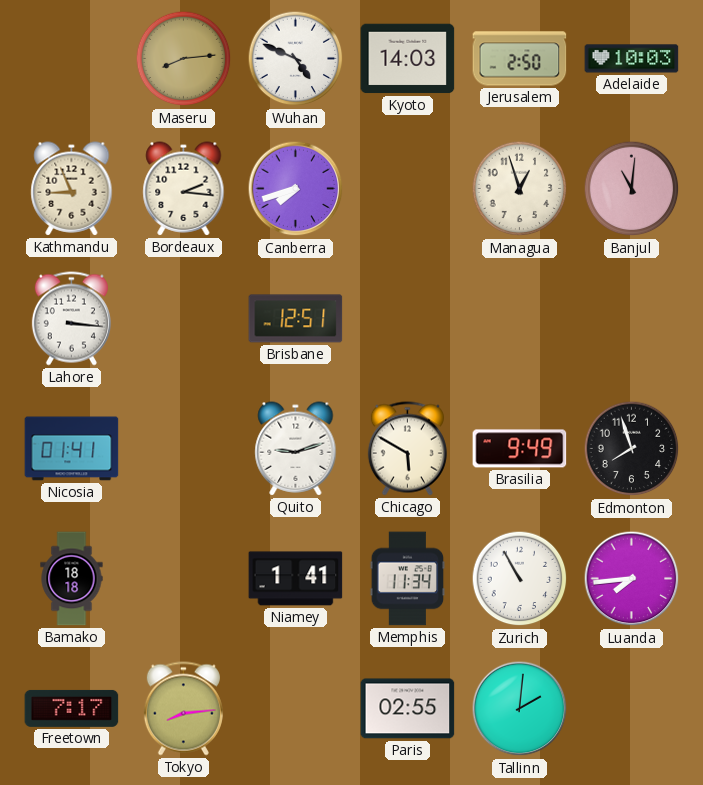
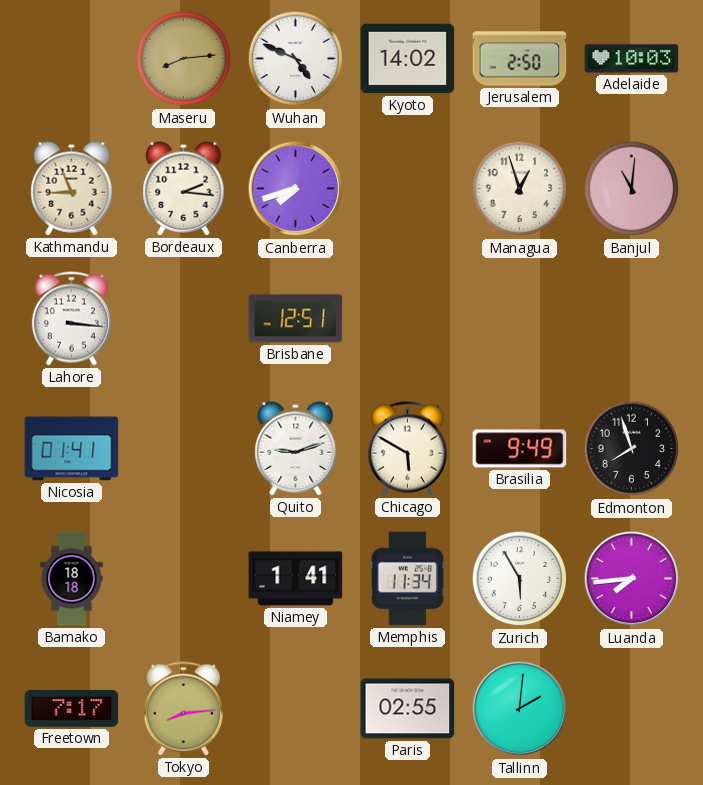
Kyoto: 14:03 -> 14:02 (408, 59)
Zurich: 10:55 -> 5:55 (520, 579)
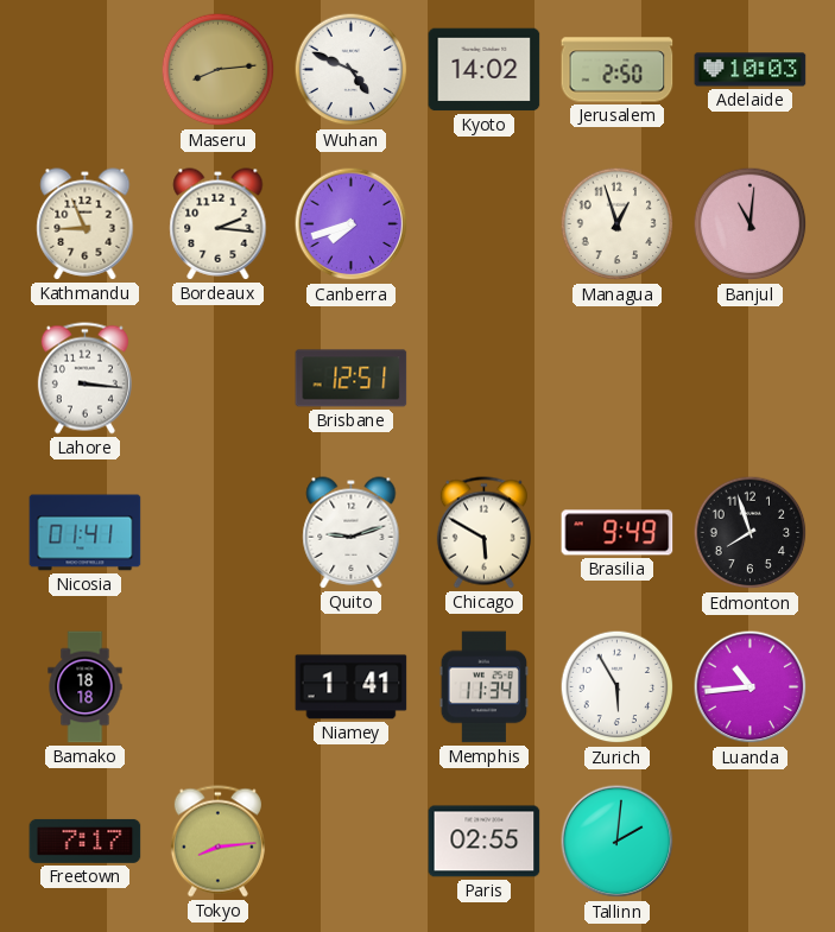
Luanda: 7:44 -> 10:44 (751, 687)
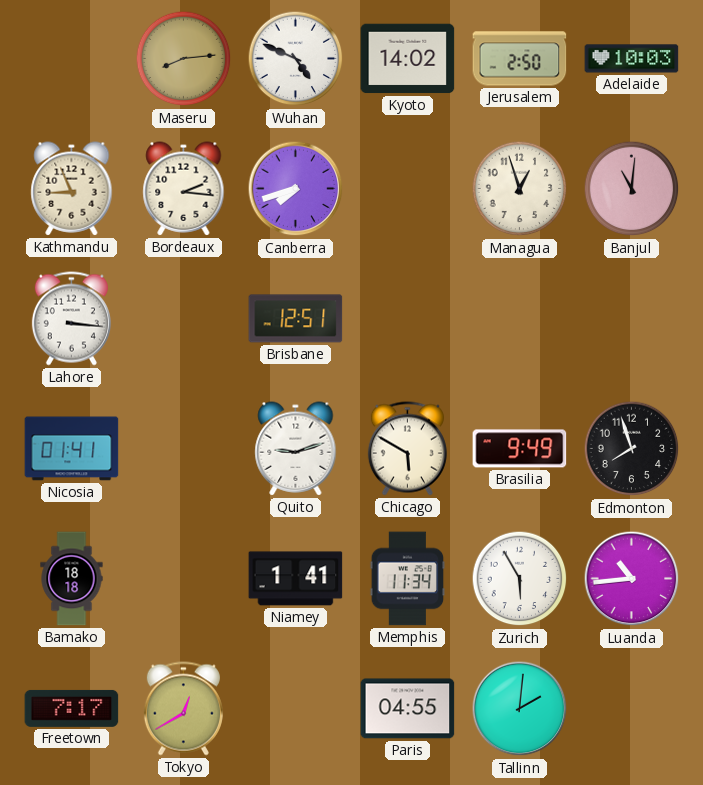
Tokyo: 8:14 -> 12:40 (183, 709)
Paris: 02:55 -> 04:55 (408, 709)
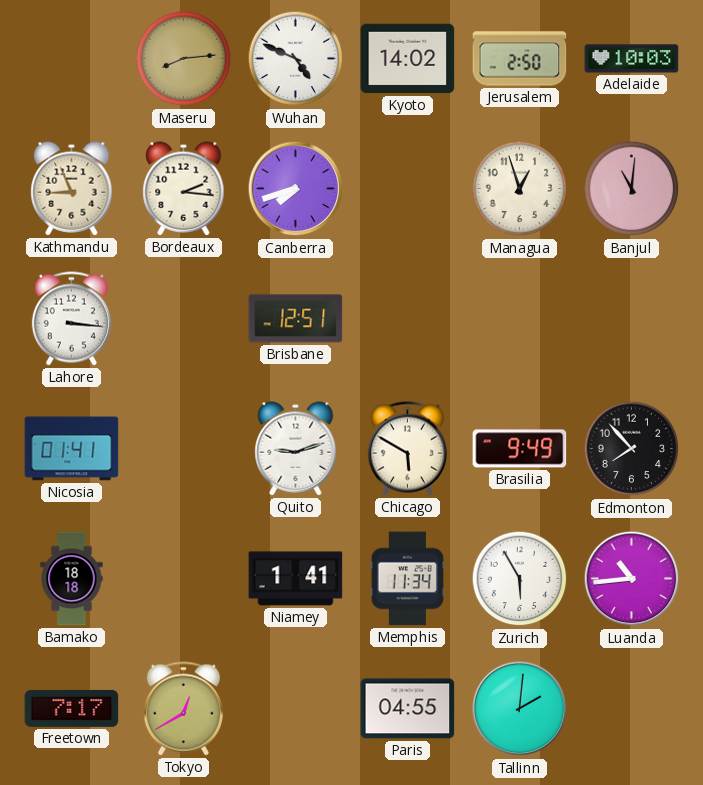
Edmonton: 7:57 -> 7:53 (632, 449)
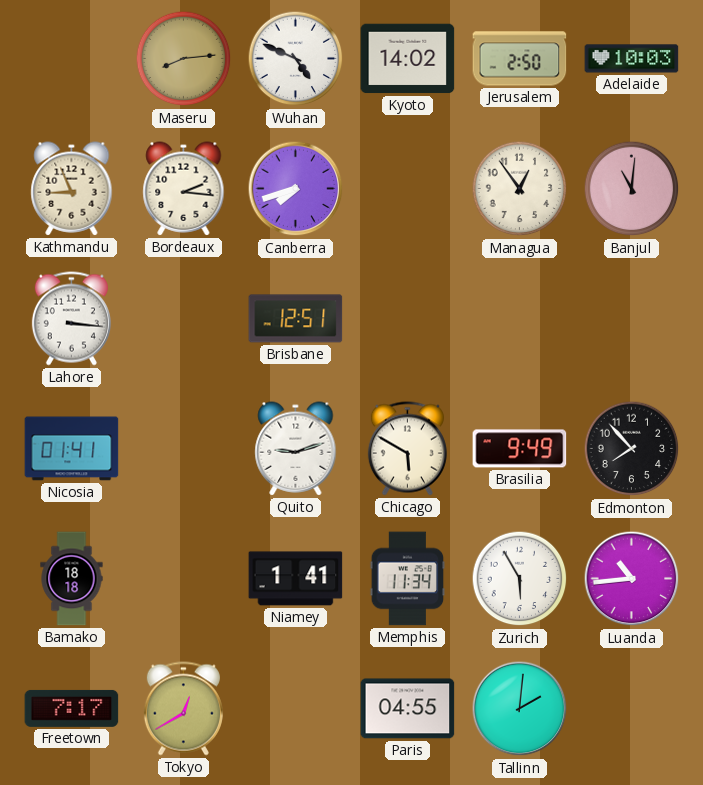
Managua: 12:57 -> 12:54 (520, 189)
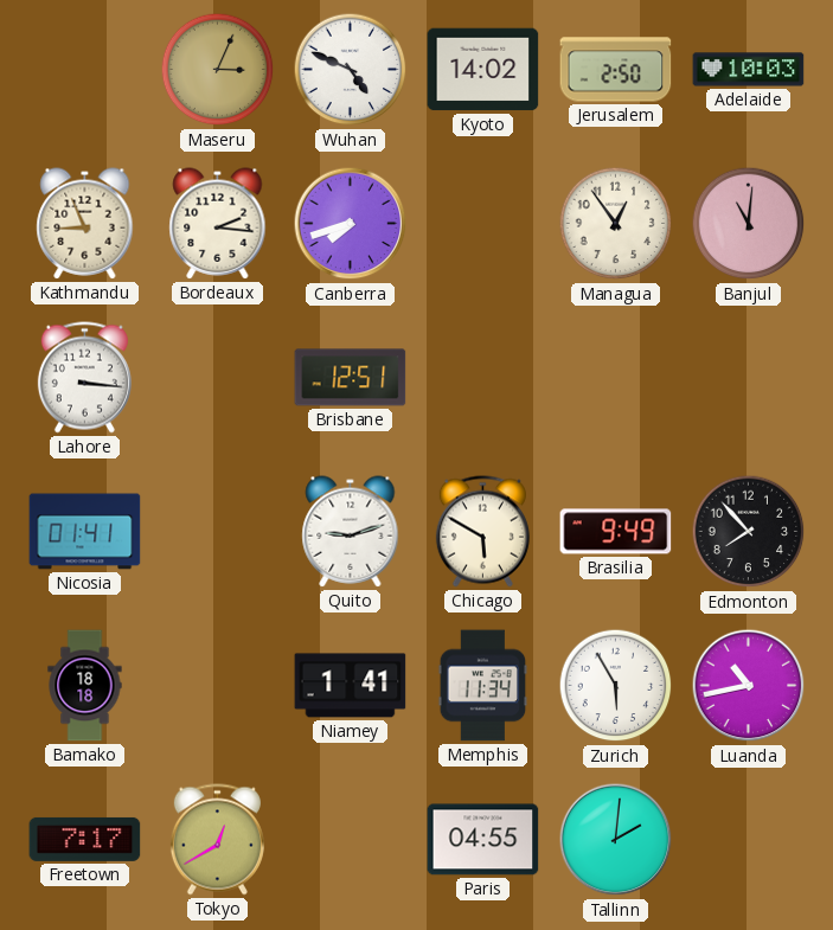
Maseru: 8:14 -> 3:04 (218, 70)
Luanda: 10:44 -> 10:43 (749, 686)
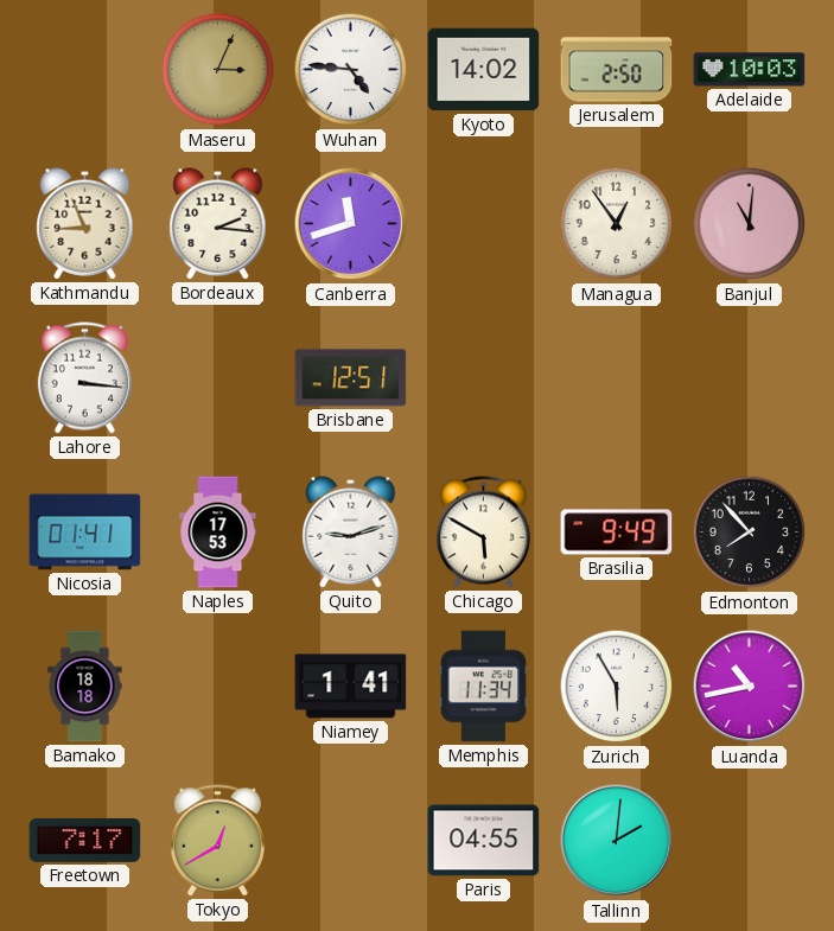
Wuhan: 4:49 -> 4:46 (351, 70)
Canberra: 7:42 -> 11:42 (351, 224)
Naples: none -> 17:53 (218, 533)
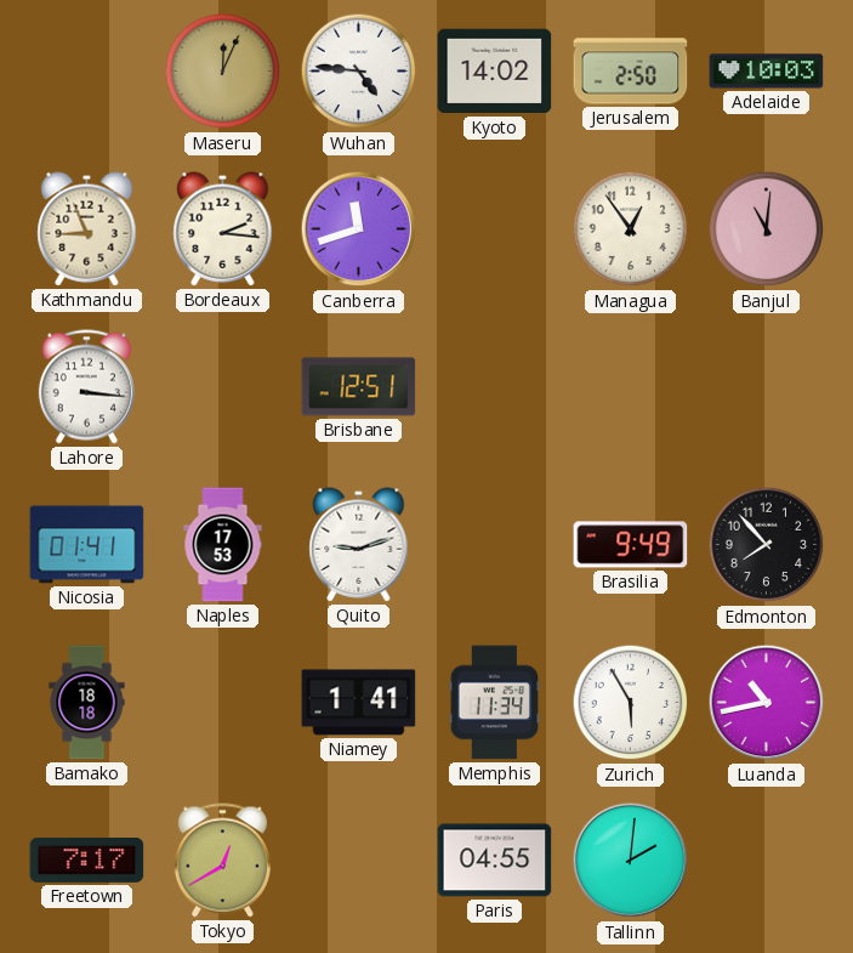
Maseru: 3:04 -> 12:04 (223, 72)
Chicago: 5:50 -> none (483, 533)
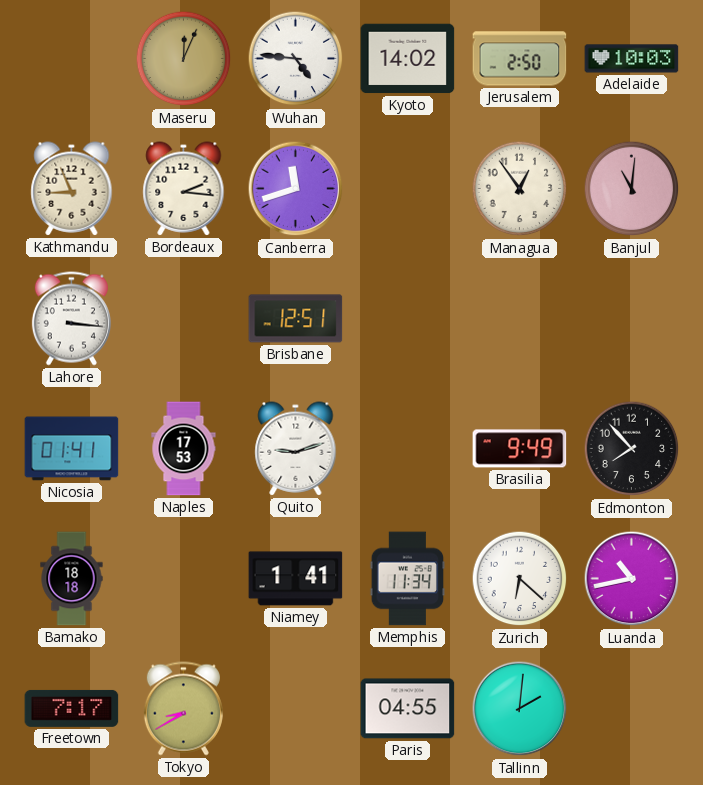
Zurich: 5:55 -> 6:22 (520, 579)
Tokyo: 12:40 -> 8:40 (183, 709)
